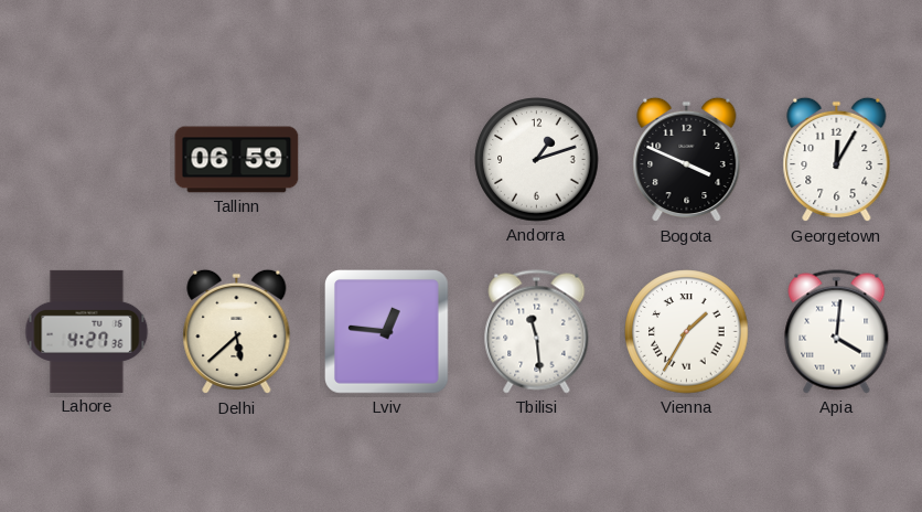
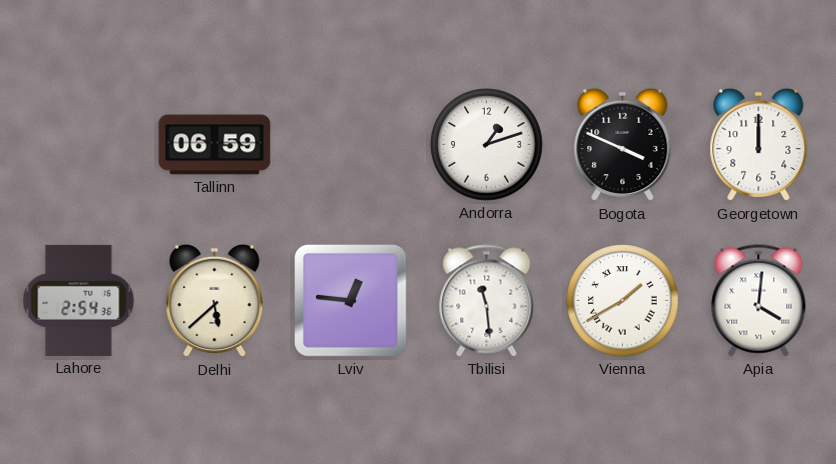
Georgetown: 12:05 -> 12:00 (759, 145)
Lahore: 4:27 -> 2:54 (79, 300)
Vienna: 1:35 -> 1:40 (623, 301)
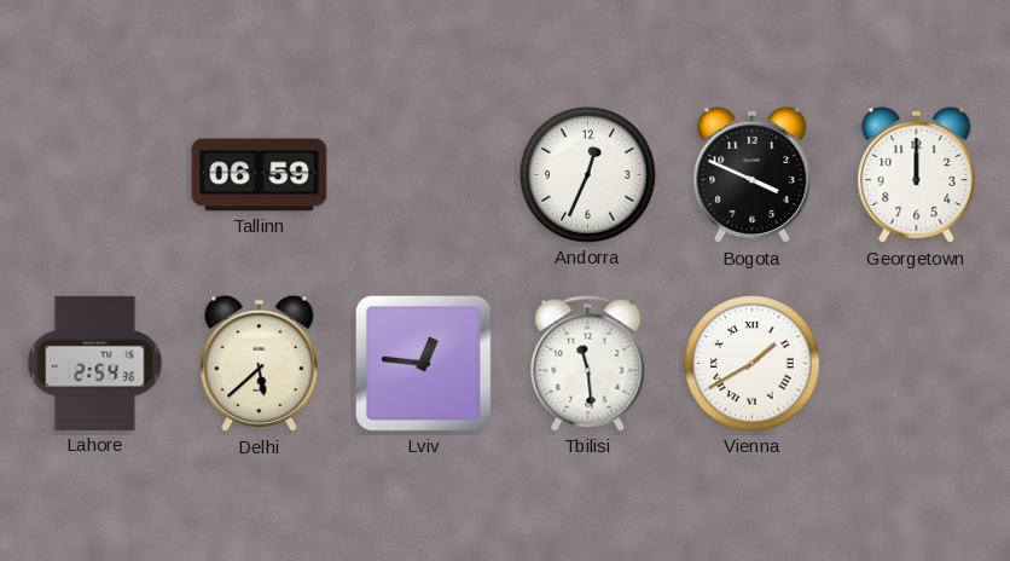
Andorra: 1:12 -> 12:34 (588, 175)
Apia: 4:01 -> none (759, 301)
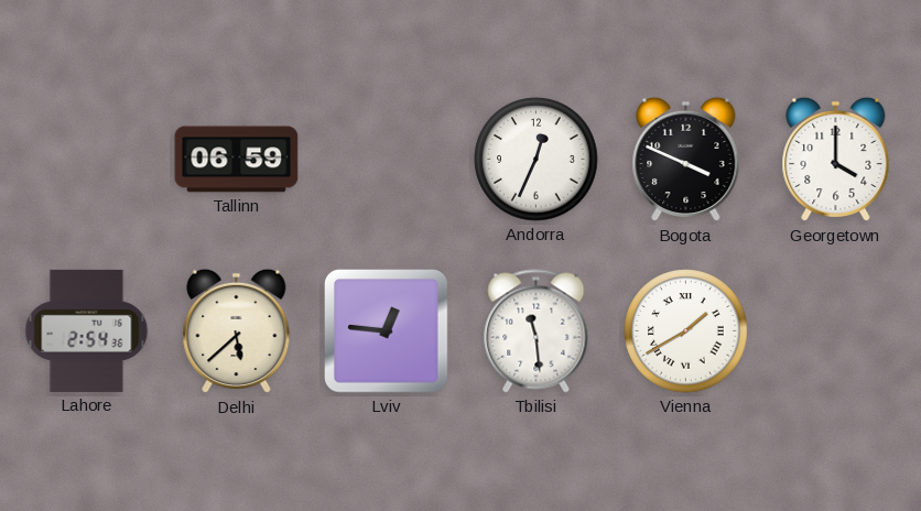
Georgetown: 12:00 -> 4:00 (836, 160)
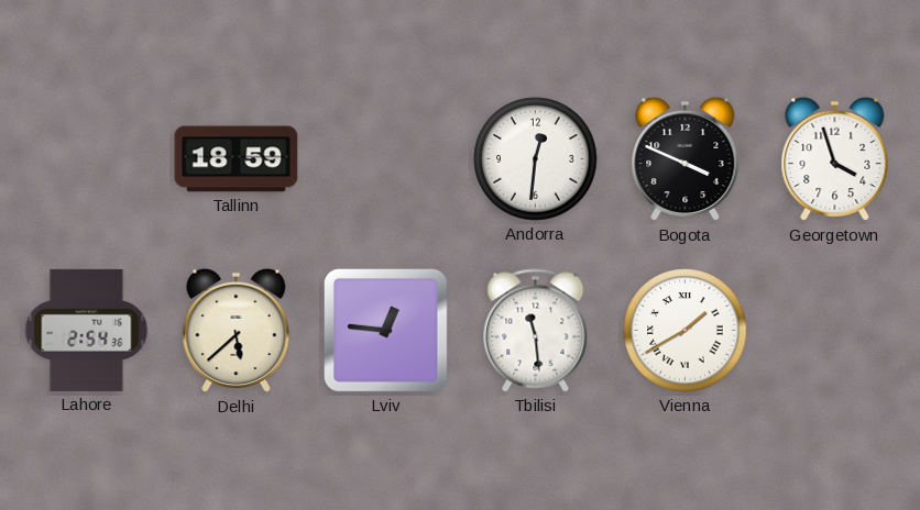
Tallinn: 06:59 -> 18:59 (237, 159)
Andorra: 12:34 -> 12:31 (536, 159)
Georgetown: 4:00 -> 3:57 (835, 159)
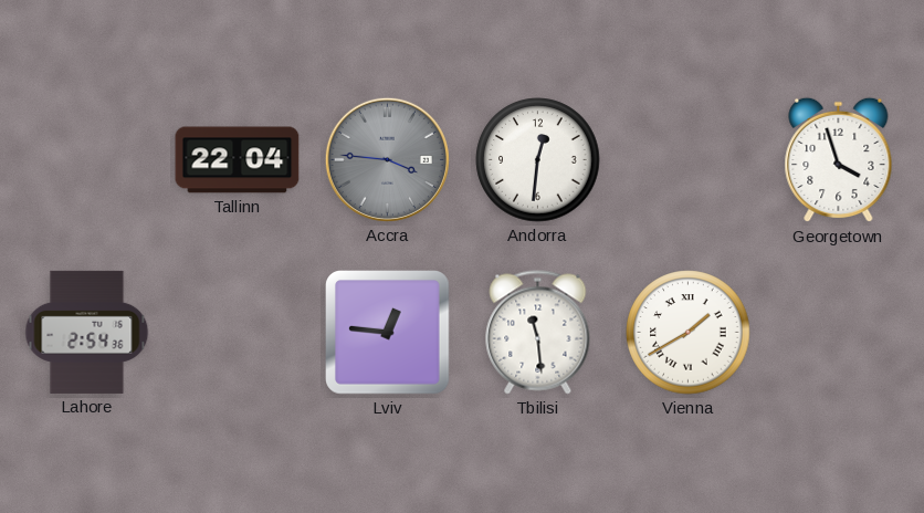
Tallinn: 18:59 -> 22:04 (238, 160)
Accra: none -> 3:46 (387, 159)
Bogota: 3:49 -> none (686, 159)
Delhi: 5:38 -> none (237, 331)
